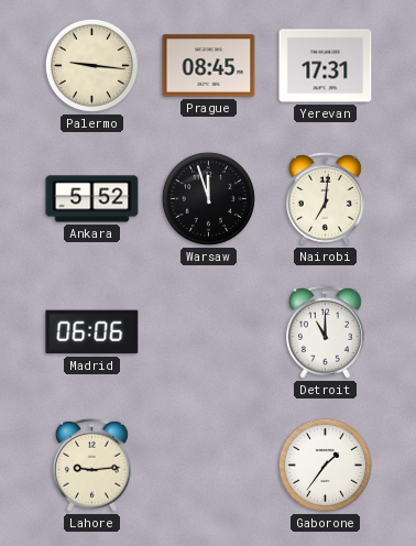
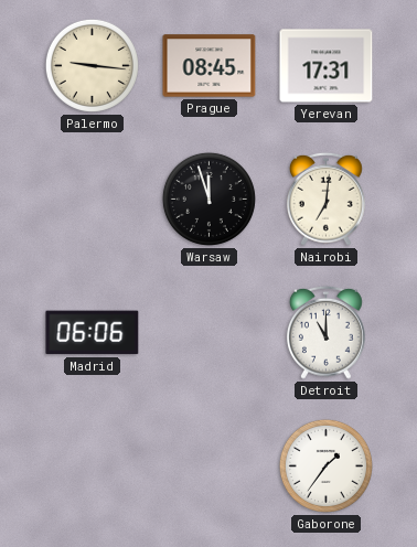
Ankara: 5:52 -> none (92, 199)
Lahore: 9:14 -> none (91, 465)
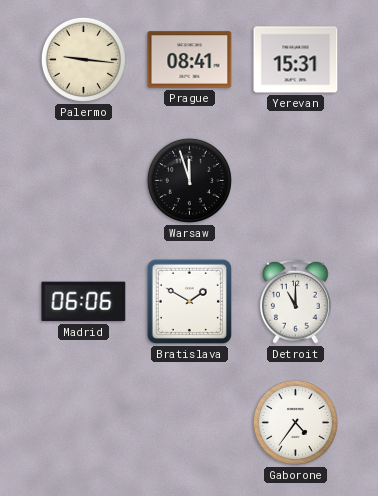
Prague: 08:45 -> 08:41 (190, 60)
Yerevan: 17:31 -> 15:31 (296, 60)
Nairobi: 7:01 -> none (325, 199)
Bratislava: none -> 1:50 (189, 301)
Gaborone: 1:36 -> 4:36 (295, 422)
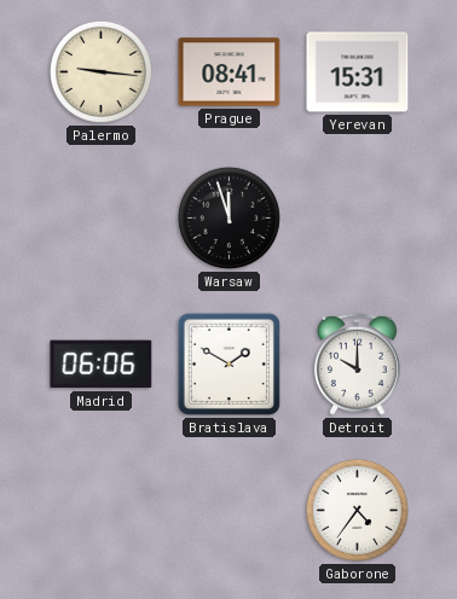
Detroit: 11:00 -> 10:00 (357, 364)
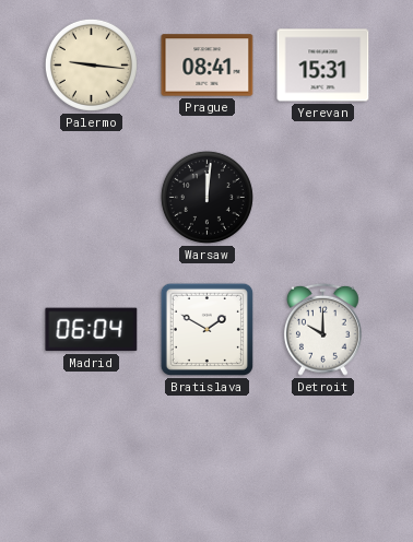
Warsaw: 11:57 -> 12:01 (206, 197)
Madrid: 06:06 -> 06:04 (92, 330)
Gaborone: 4:36 -> none (357, 510)
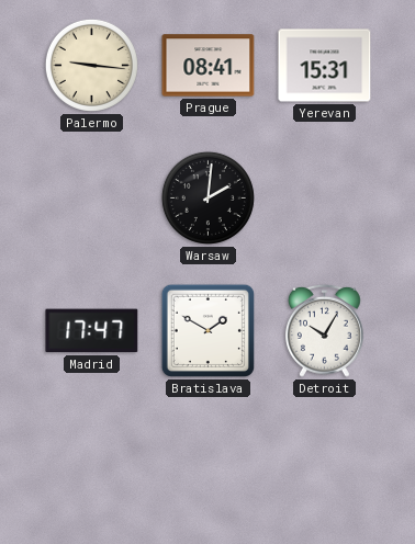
Warsaw: 12:01 -> 2:01 (207, 197)
Madrid: 06:04 -> 17:47 (92, 331)
Detroit: 10:00 -> 10:05 (324, 330)
